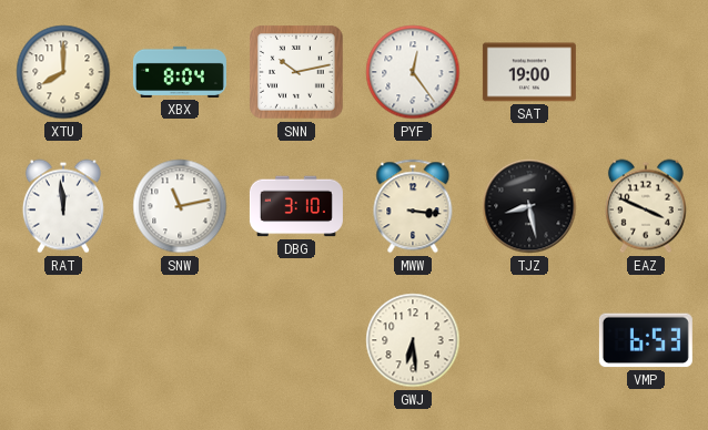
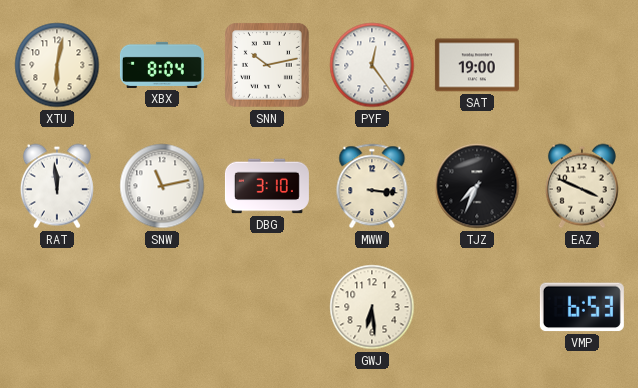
XTU: 8:00 -> 6:02 (57, 65)
TJZ: 8:28 -> 7:34 (477, 186)
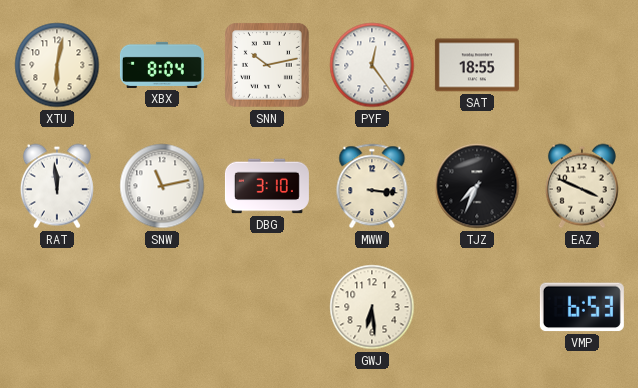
SAT: 19:00 -> 18:55 (477, 65)
